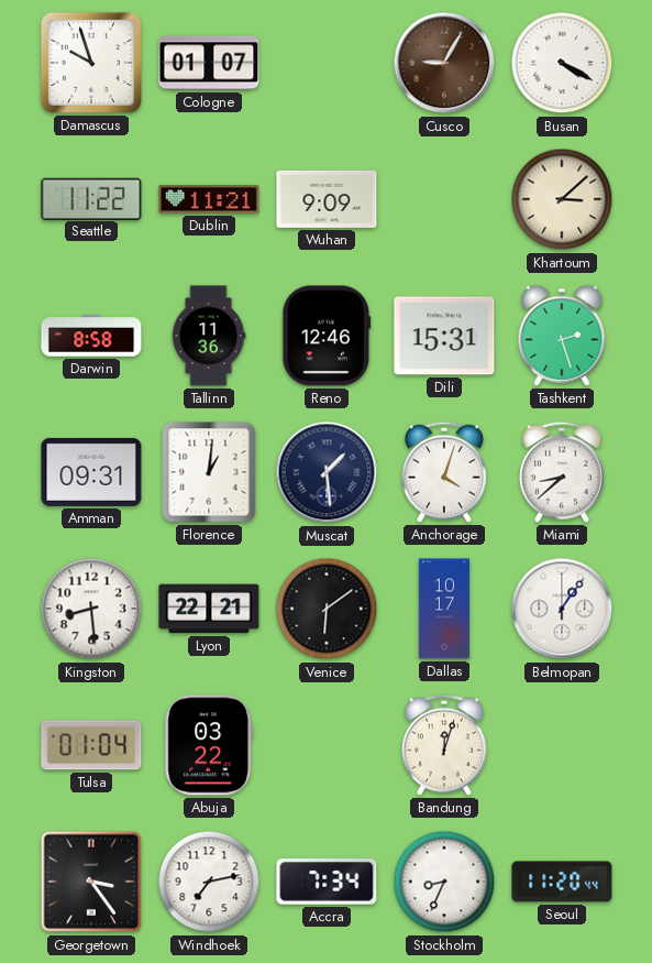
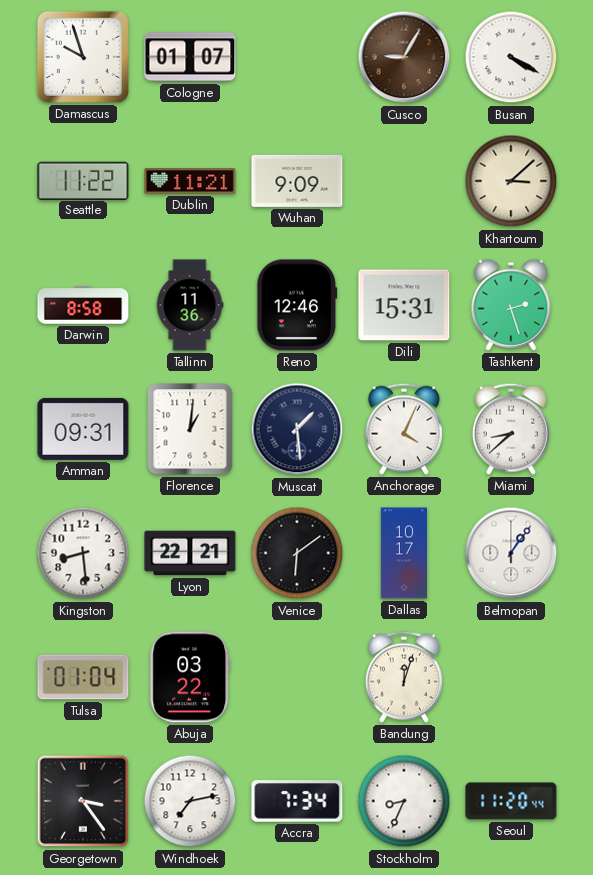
Anchorage: 4:03 -> 4:04 (404, 429)
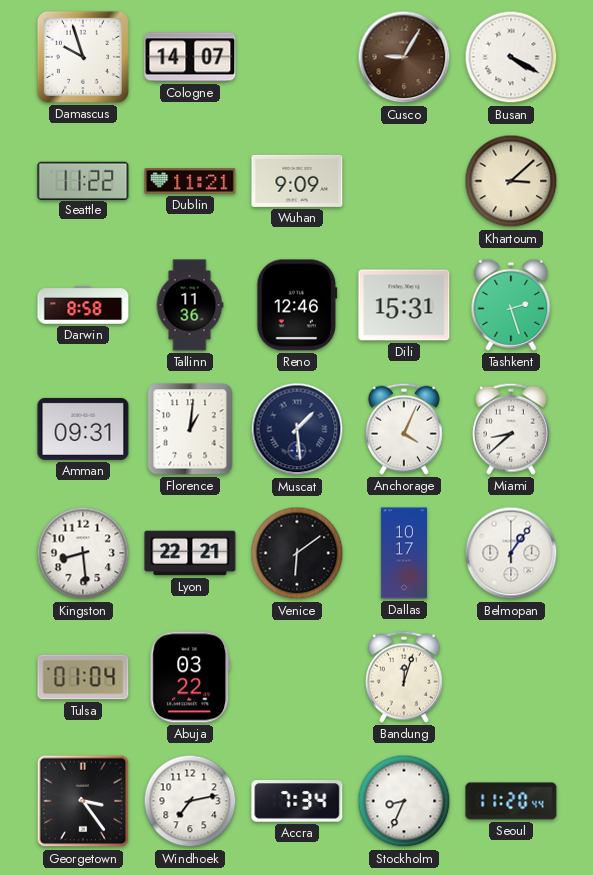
Cologne: 01:07 -> 14:07 (190, 57)
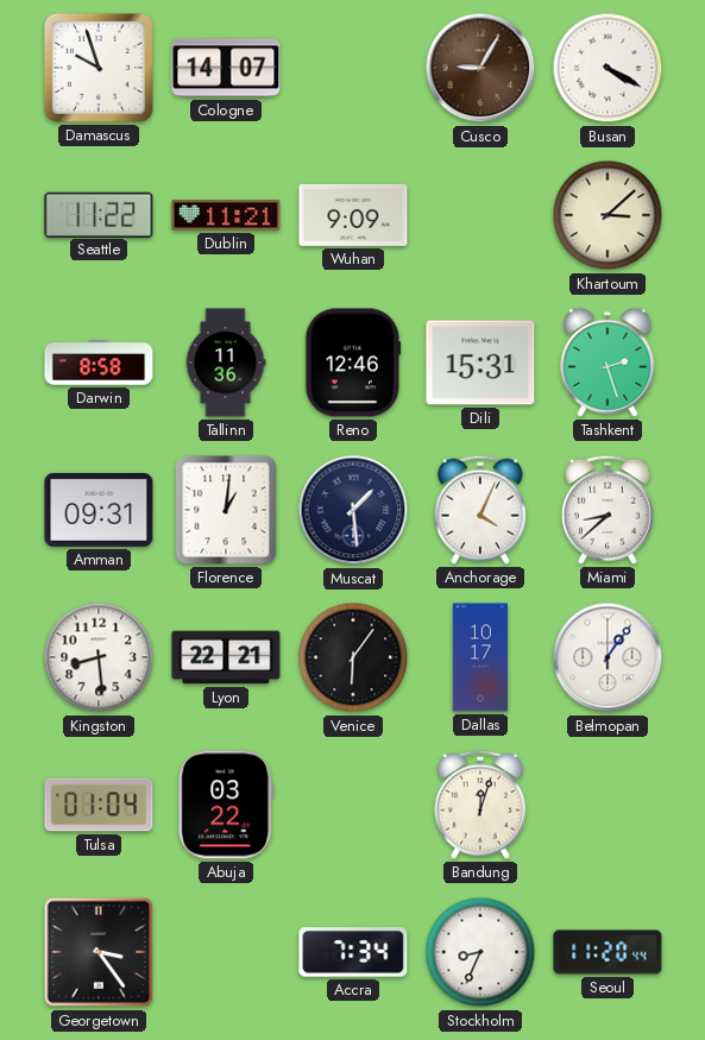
Venice: 6:09 -> 6:06 (353, 657)
Windhoek: 7:13 -> none (190, 801)
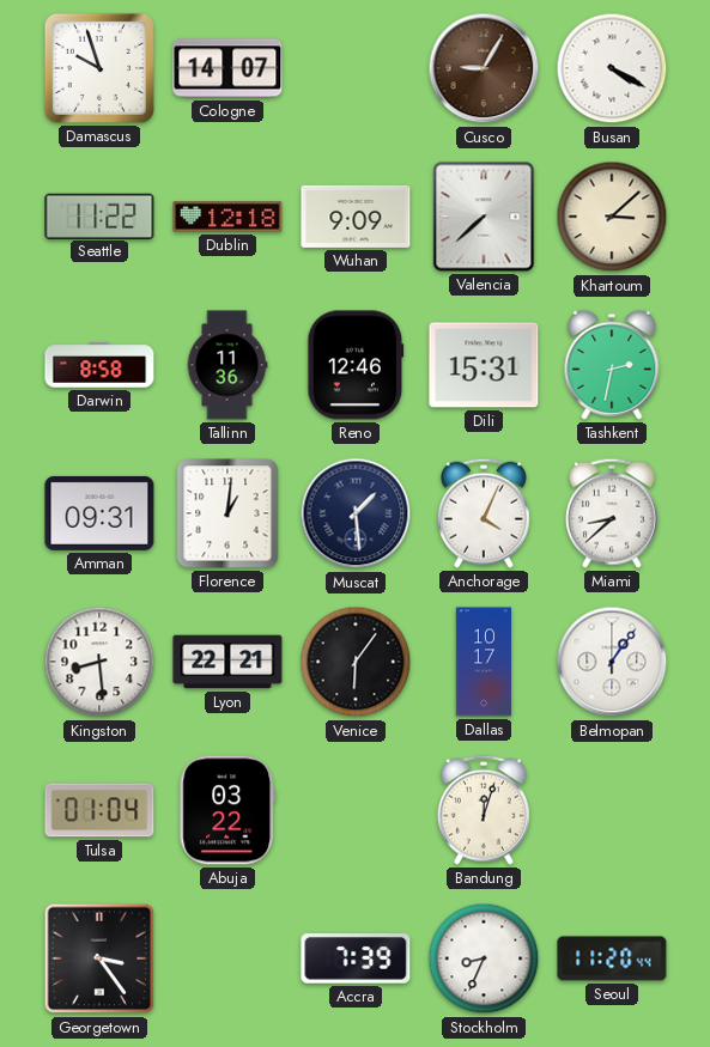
Dublin: 11:21 -> 12:18 (227, 217)
Valencia: none -> 7:38 (484, 217)
Tashkent: 2:27 -> 2:32 (612, 365)
Accra: 7:34 -> 7:39 (356, 958)
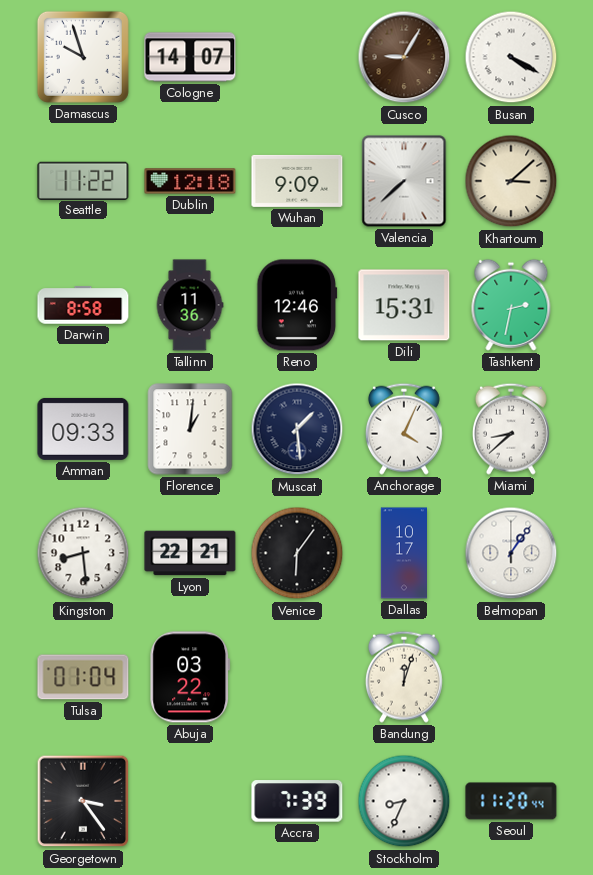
Amman: 09:31 -> 09:33 (83, 429)
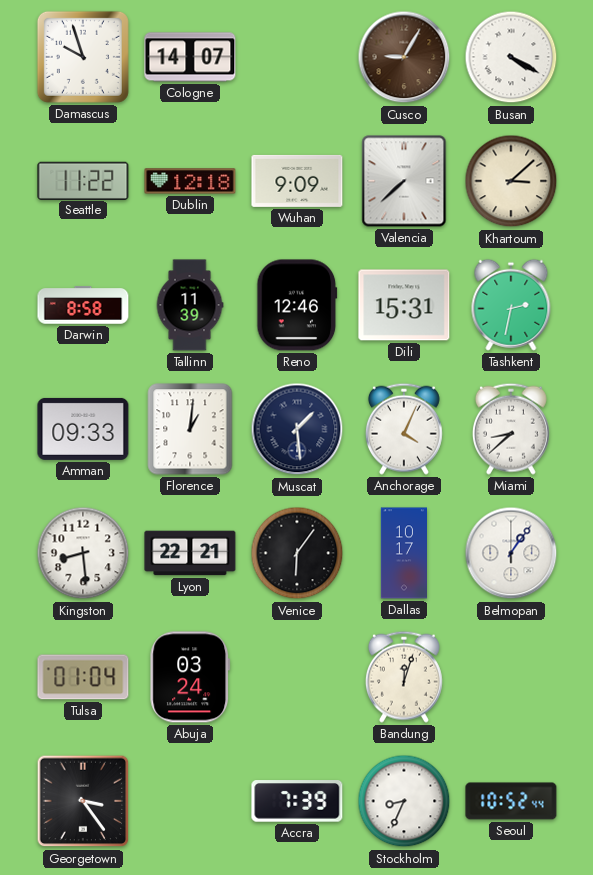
Tallinn: 11:36 -> 11:39 (190, 305)
Abuja: 03:22 -> 03:24 (190, 677)
Seoul: 11:20 -> 10:52 (511, 801)
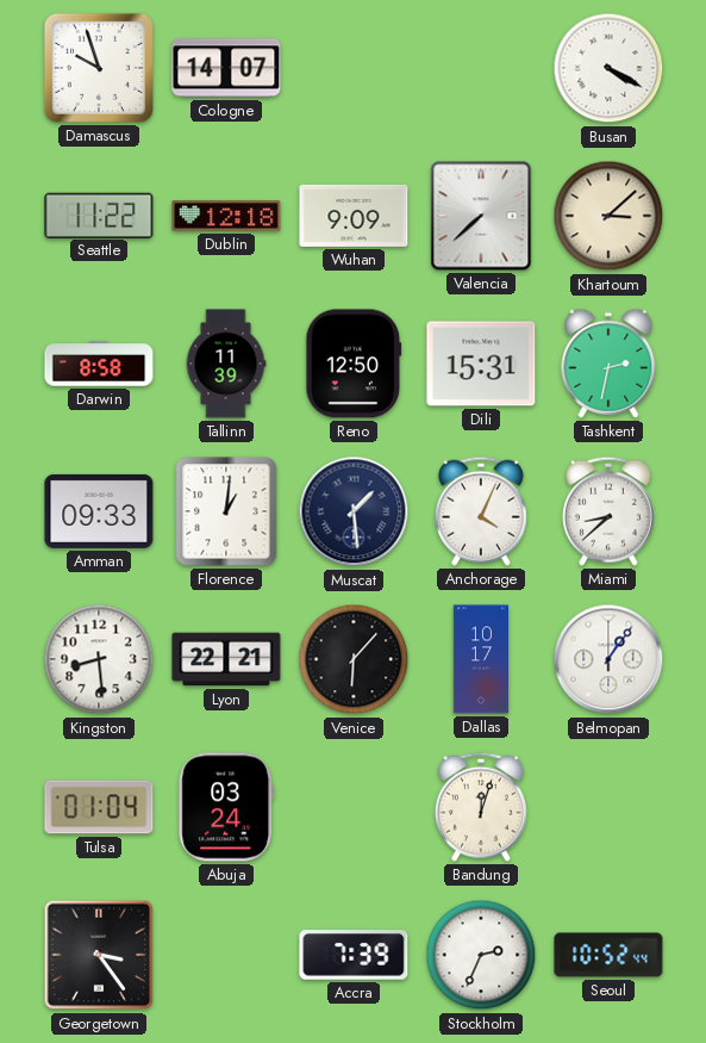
Cusco: 9:05 -> none (404, 57)
Reno: 12:46 -> 12:50 (354, 364)
Venice: 6:06 -> 6:07 (354, 659)
Stockholm: 8:34 -> 2:34 (481, 955)
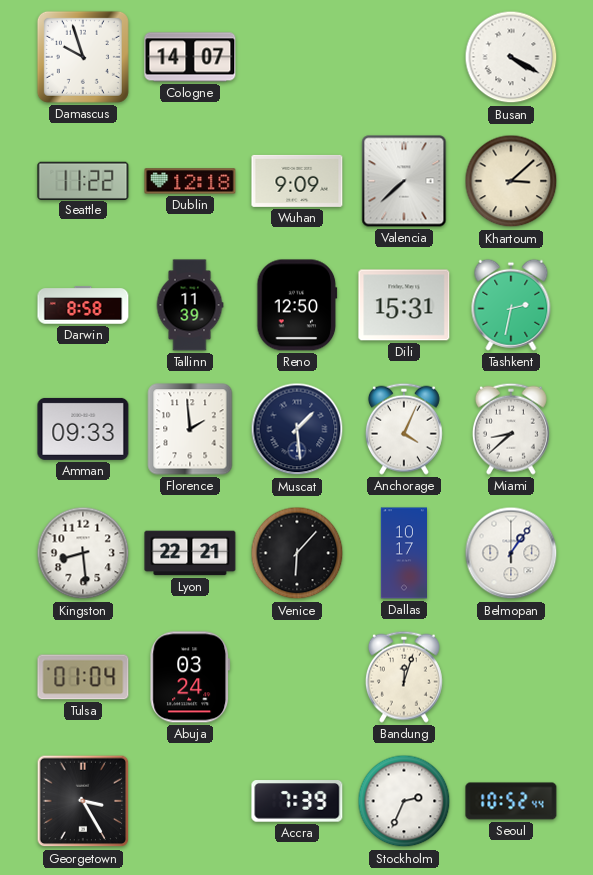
Florence: 1:01 -> 1:59 (190, 429)
Georgetown: 3:24 -> 3:25 (83, 801)
